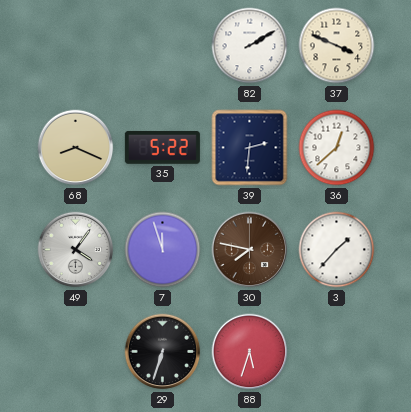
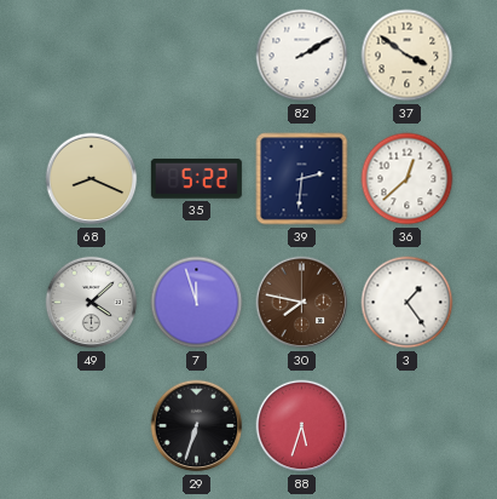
37: 3:49 -> 3:51 (408, 56)
49: 4:06 -> 4:08 (92, 303)
3: 1:37 -> 1:24 (408, 303)
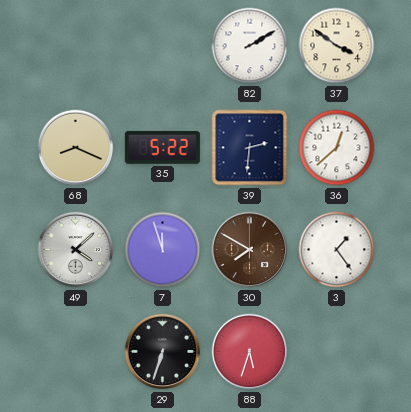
30: 7:47 -> 7:50 (250, 250)
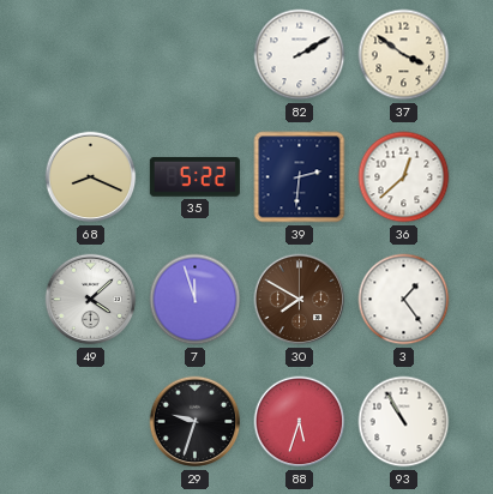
29: 6:33 -> 9:33 (196, 422)
93: none -> 10:55 (404, 422)
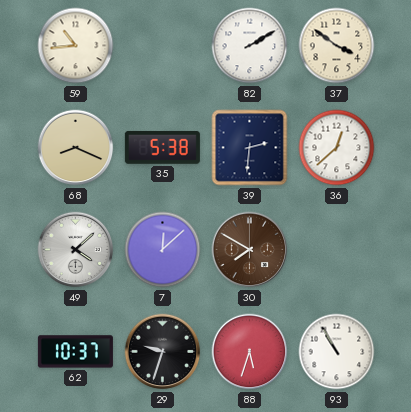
59: none -> 10:44 (76, 46)
35: 5:22 -> 5:38 (162, 147)
7: 11:57 -> 12:08 (163, 250)
3: 1:24 -> none (404, 300)
62: none -> 10:37 (75, 352)
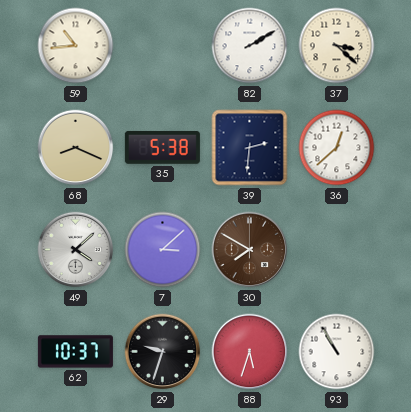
37: 3:51 -> 3:22 (337, 46)
7: 12:08 -> 3:08 (163, 250)
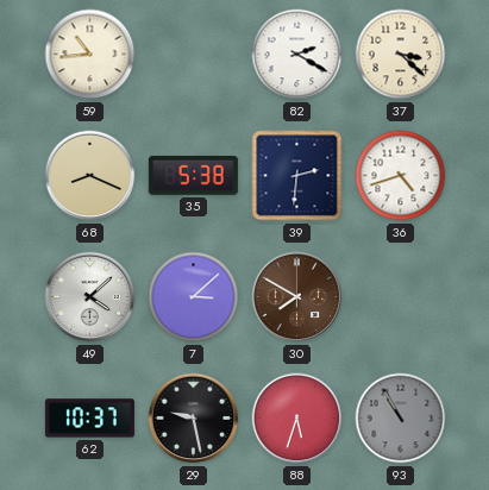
82: 2:10 -> 2:20 (297, 55)
36: 12:38 -> 4:42 (401, 176)
29: 9:33 -> 9:28 (194, 419)
93 dial: white -> grey (401, 419)
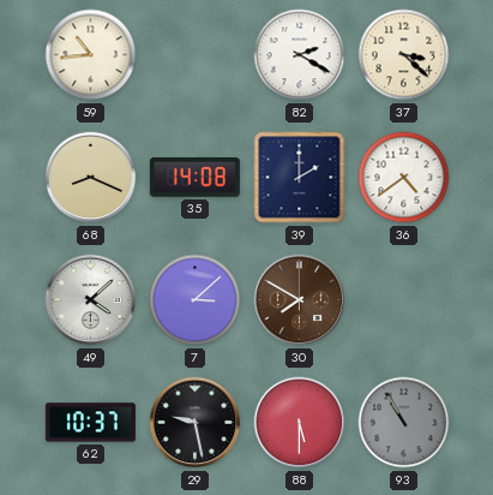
35: 5:38 -> 14:08 (194, 177)
39: 2:31 -> 2:00 (300, 178)
36: 4:42 -> 4:39 (404, 178)
88: 5:33 -> 5:30 (300, 423)
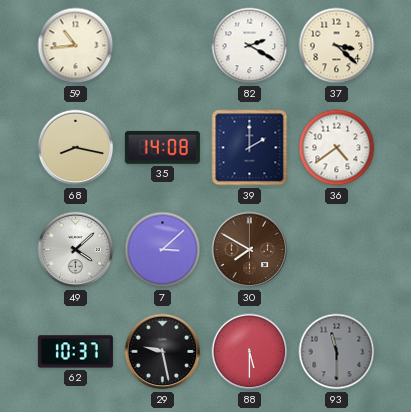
68: 8:19 -> 8:17 (76, 148)
93: 10:55 -> 11:30 (337, 352)
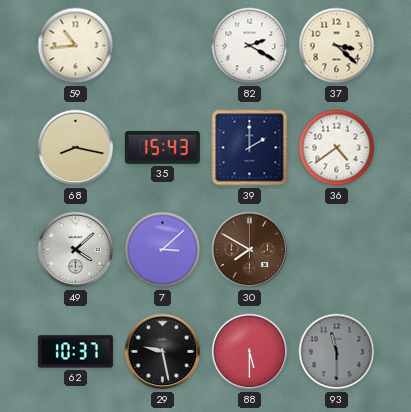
35: 14:08 -> 15:43 (162, 147)
